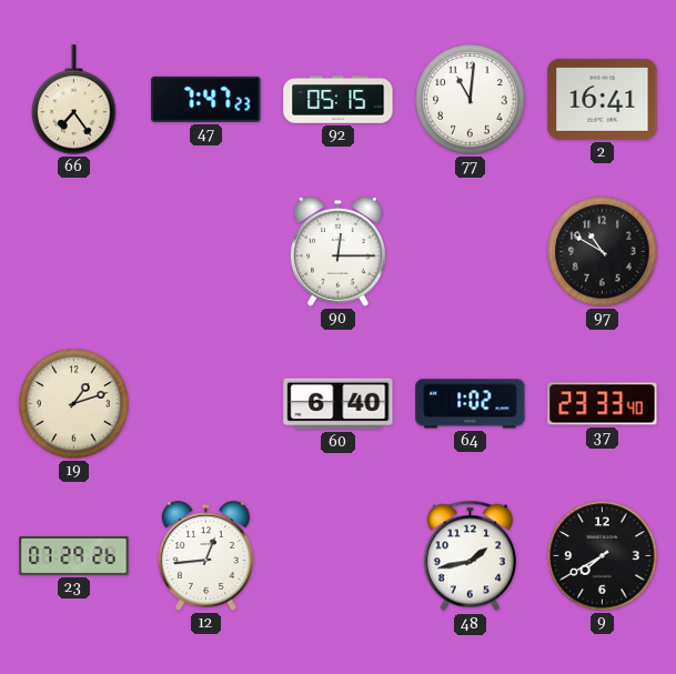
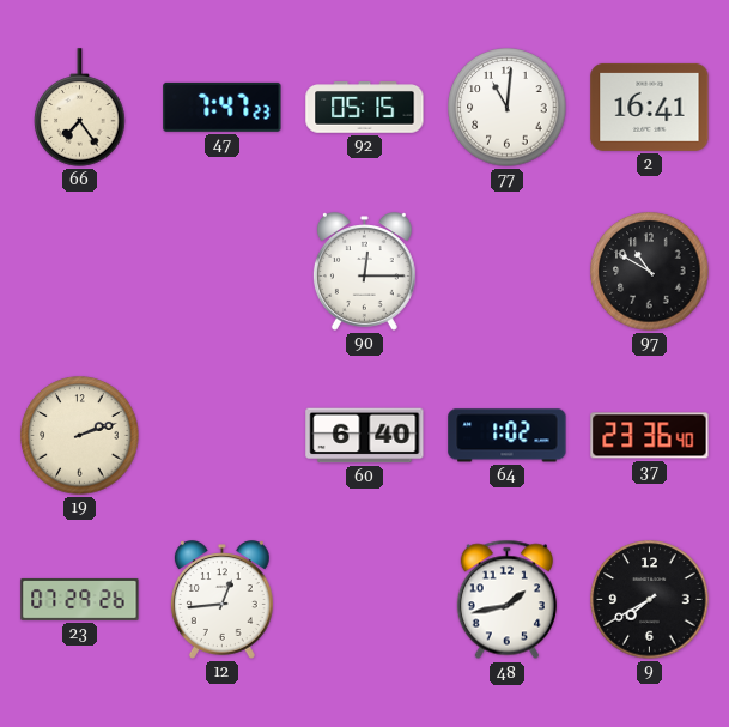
19: 1:12 -> 2:12 (80, 436)
37: 23:33 -> 23:36 (650, 436)
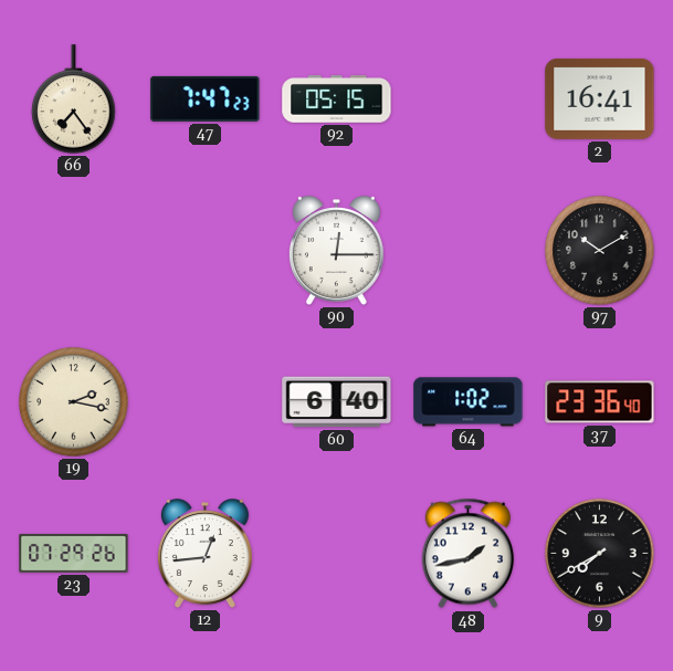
77: 11:01 -> none (508, 108)
97: 10:50 -> 10:10 (600, 251)
19: 2:12 -> 2:17 (74, 402)
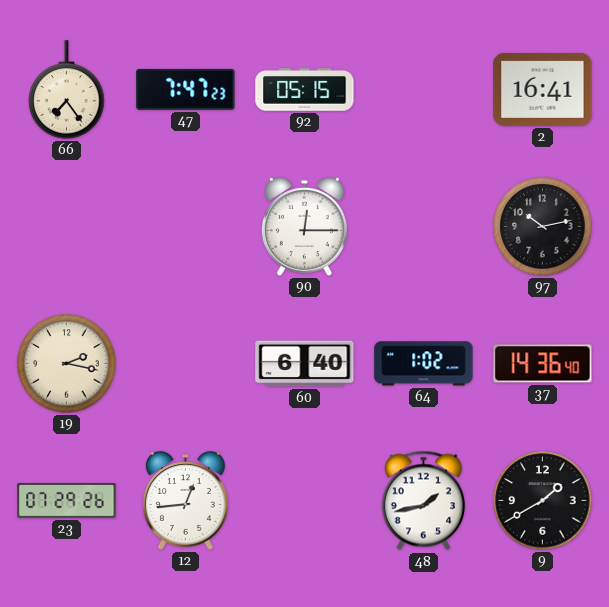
97: 10:10 -> 10:13 (543, 227)
37: 23:36 -> 14:36 (543, 364)
9: 7:40 -> 1:40 (543, 501)
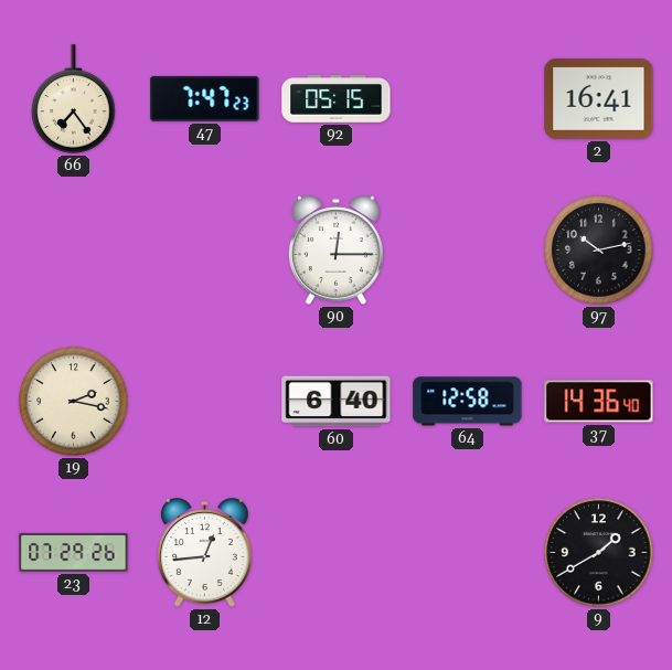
64: 1:02 -> 12:58 (468, 402)
48: 1:43 -> none (423, 501)
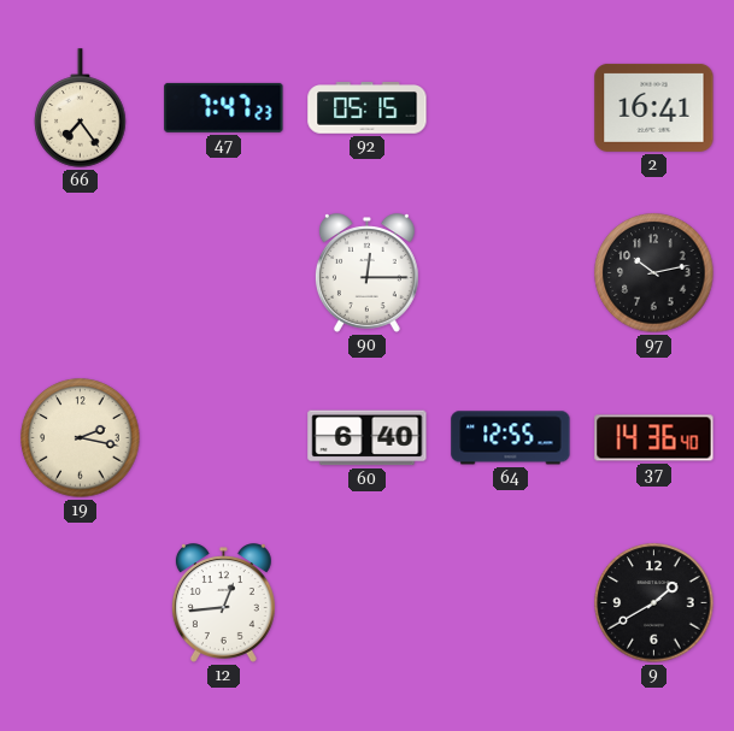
64: 12:58 -> 12:55 (511, 438)
23: 07:29 -> none (74, 552)
